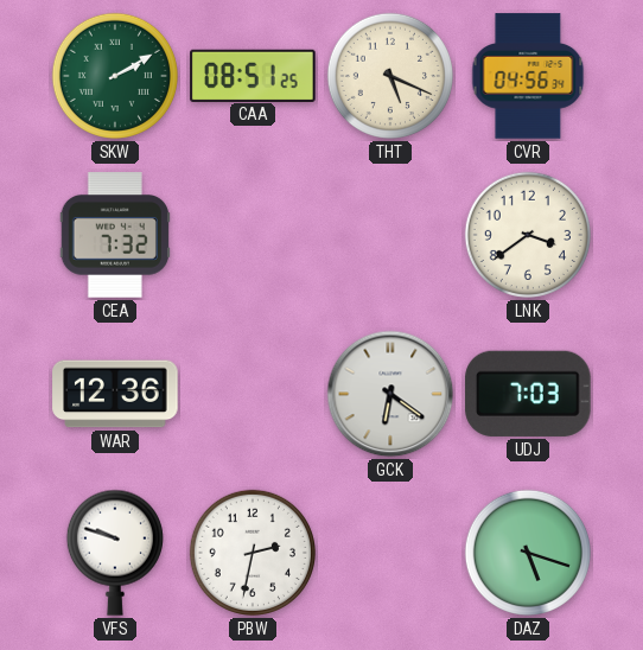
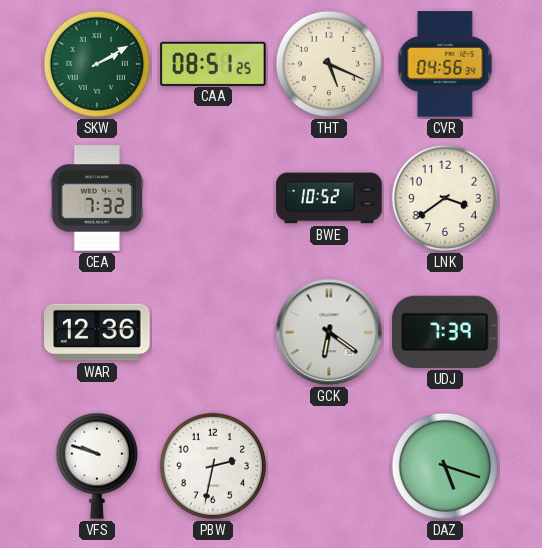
BWE: none -> 10:52 (329, 198)
UDJ: 7:03 -> 7:39 (445, 332)
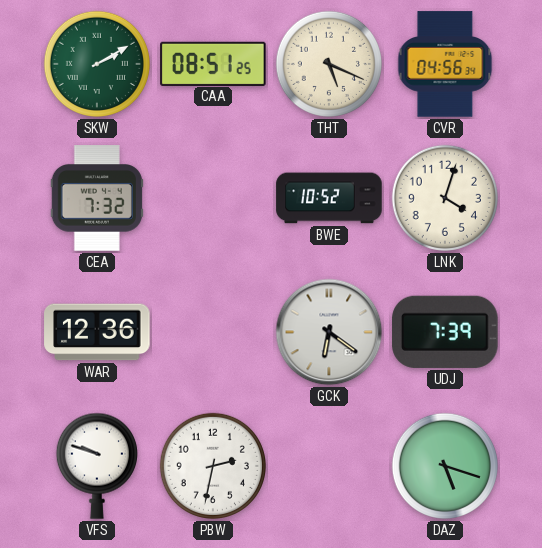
LNK: 3:39 -> 4:03 (445, 198)
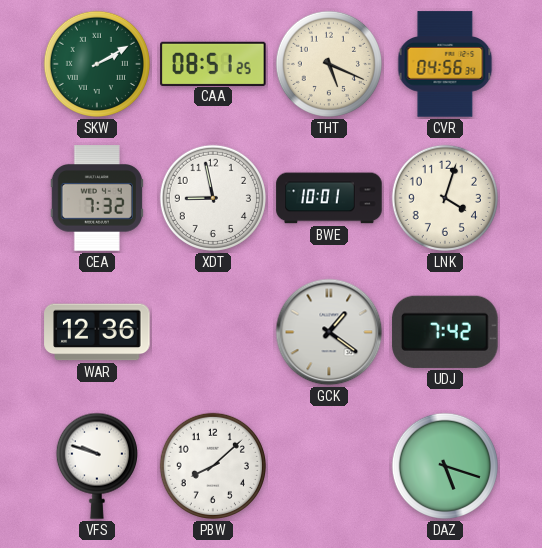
XDT: none -> 8:58 (213, 198)
BWE: 10:52 -> 10:01 (329, 198)
GCK: 6:21 -> 1:21 (329, 332)
UDJ: 7:39 -> 7:42 (445, 332)
PBW: 2:32 -> 8:08 (213, 466)
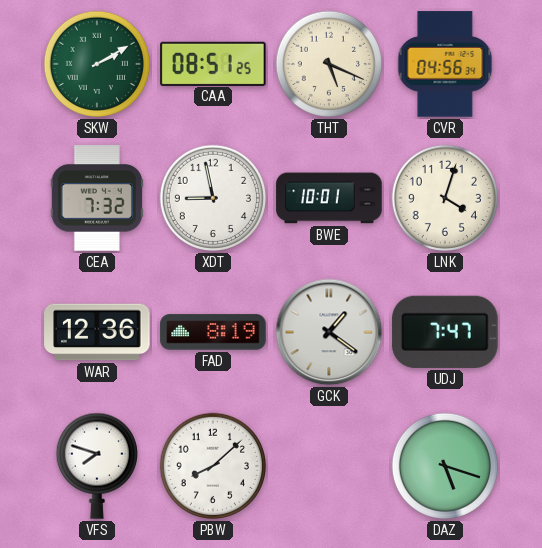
FAD: none -> 8:19 (213, 332)
UDJ: 7:42 -> 7:47 (445, 332)
VFS: 9:48 -> 7:48 (97, 466)
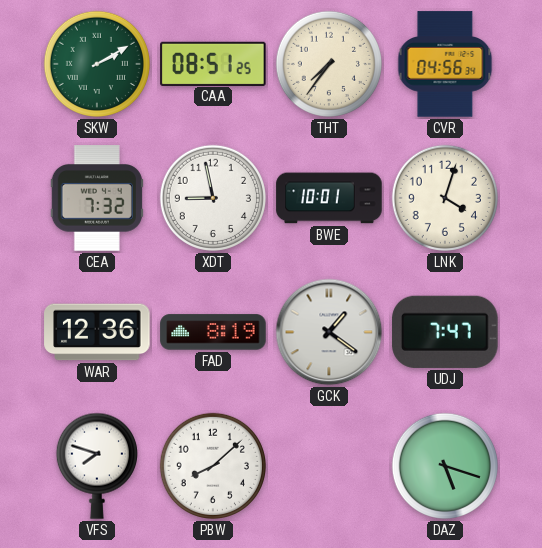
THT: 5:19 -> 7:36 (329, 64)
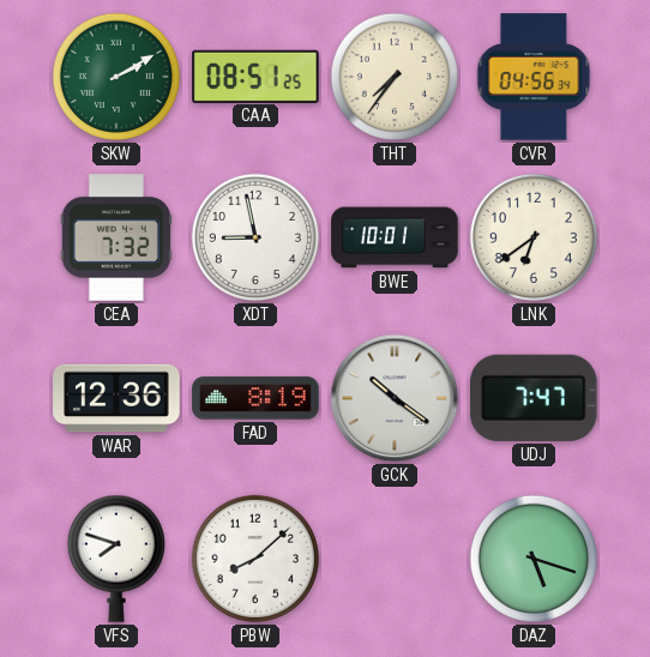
LNK: 4:03 -> 6:39 (534, 237)
GCK: 1:21 -> 10:21 (395, 398)
